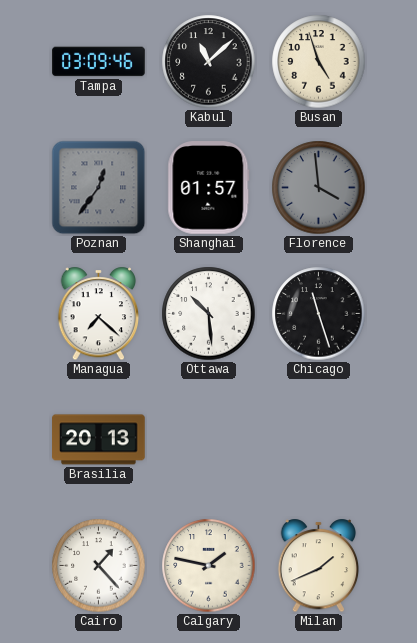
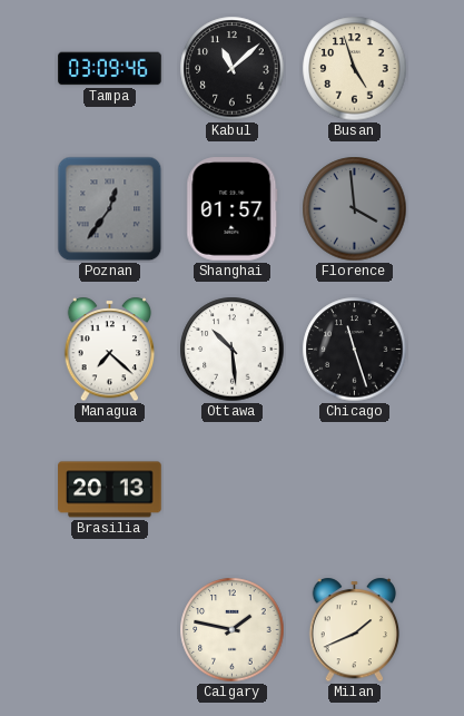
Cairo: 1:23 -> none (99, 566)
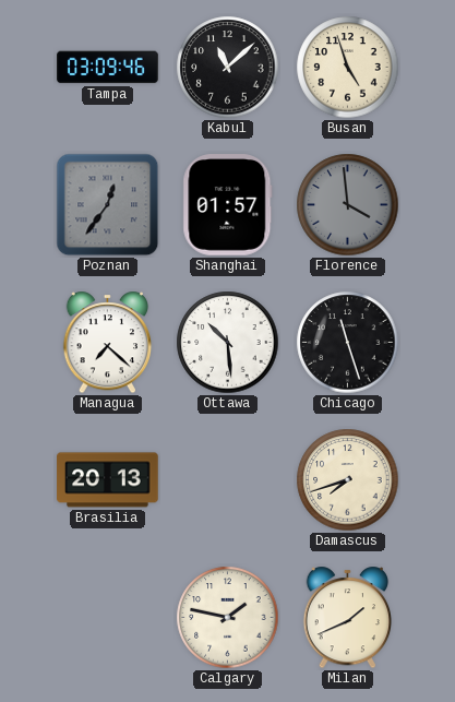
Damascus: none -> 7:42 (348, 480)
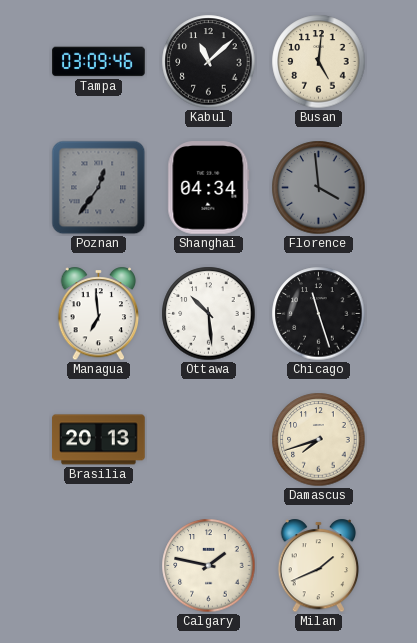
Busan: 4:57 -> 5:01 (319, 62)
Shanghai: 01:57 -> 04:34 (209, 188)
Managua: 7:22 -> 6:59 (99, 314)
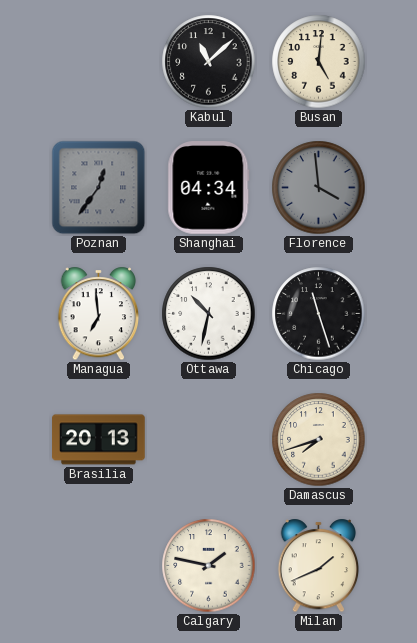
Tampa: 03:09 -> none (99, 62)
Ottawa: 10:29 -> 10:32 (209, 314)
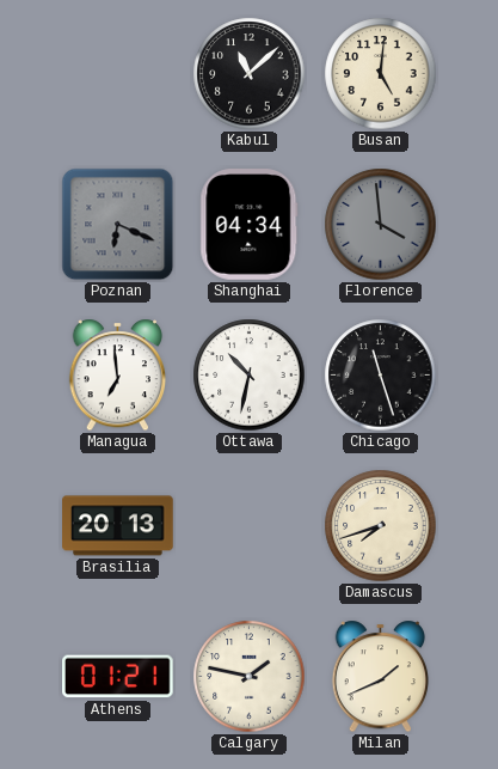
Poznan: 12:36 -> 6:19 (118, 225)
Athens: none -> 01:21 (118, 677)
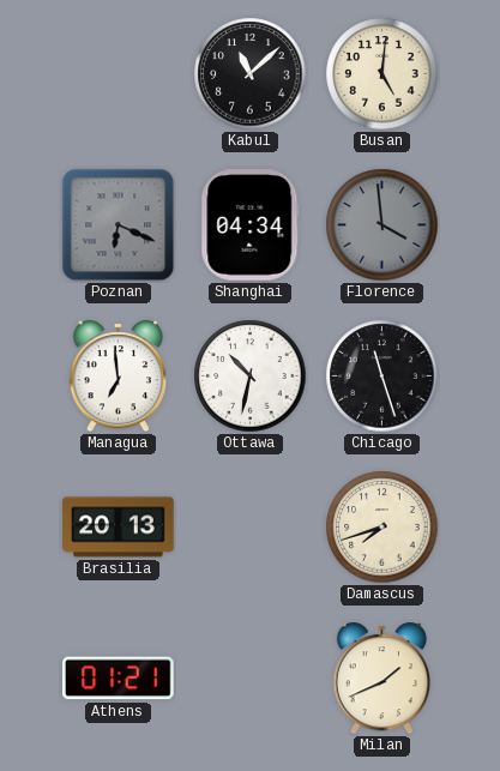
Calgary: 1:47 -> none (250, 677)
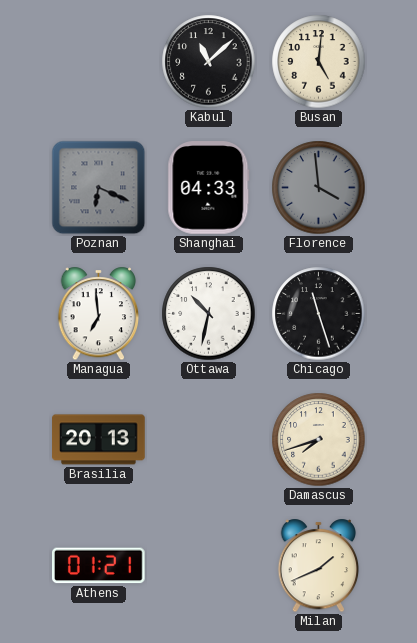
Shanghai: 04:34 -> 04:33 (209, 188)
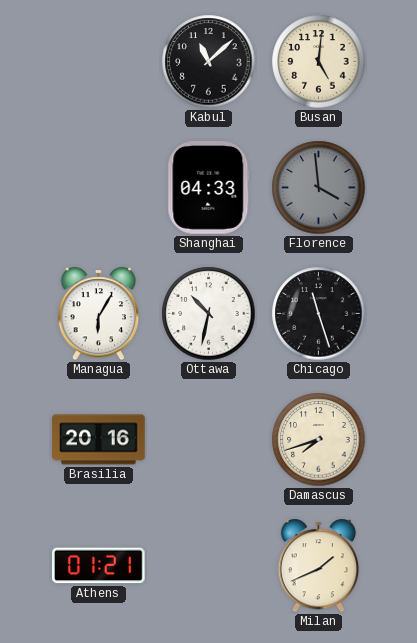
Poznan: 6:19 -> none (99, 188)
Managua: 6:59 -> 6:05 (99, 314)
Brasilia: 20:13 -> 20:16 (99, 440)
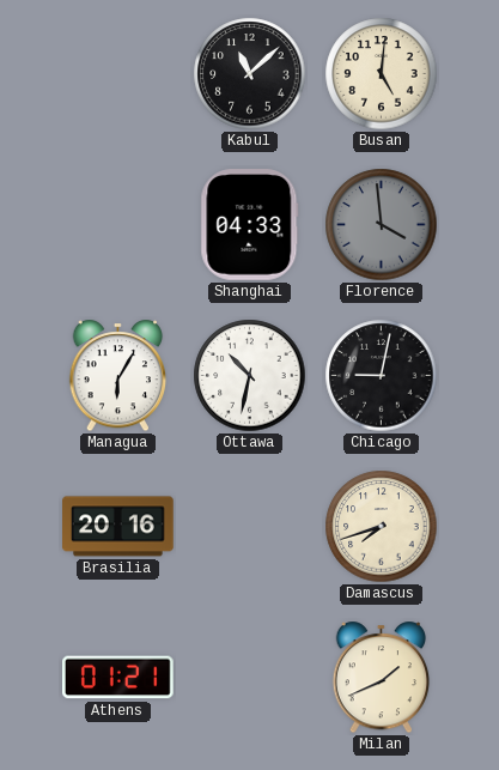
Chicago: 11:27 -> 9:02 (382, 376)
